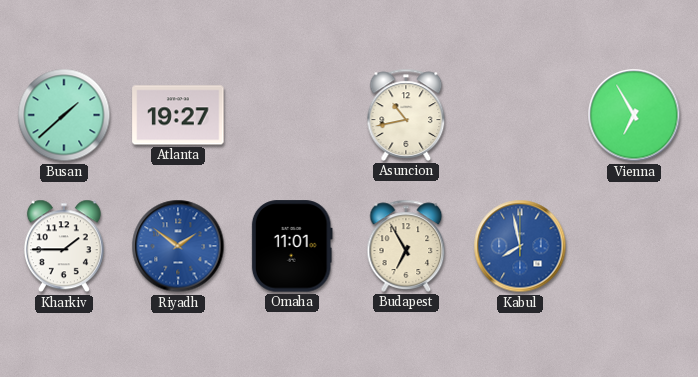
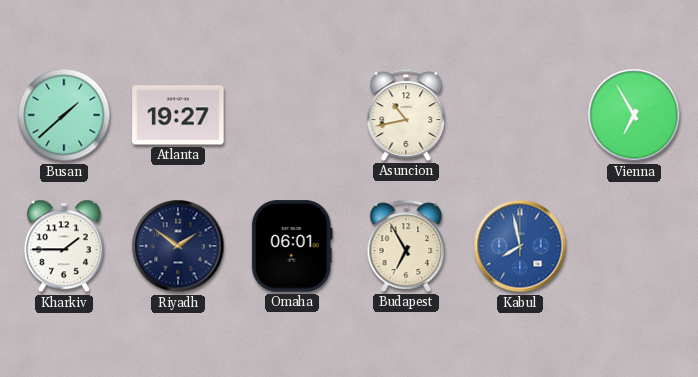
Riyadh dial: blue -> navy (178, 246)
Omaha: 11:01 -> 06:01 (292, 246)
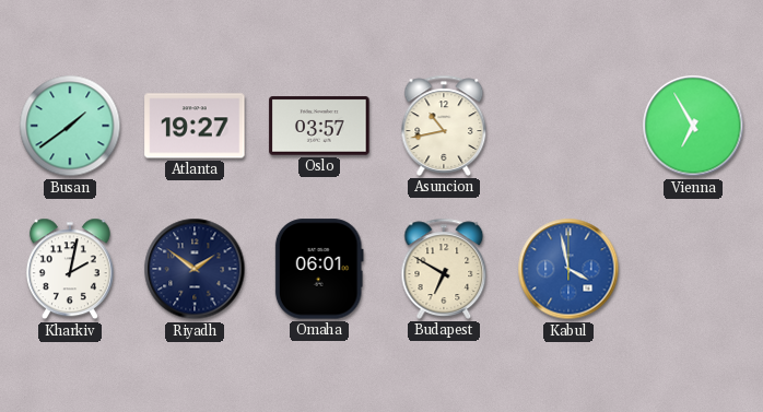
Busan: 1:38 -> 1:39 (70, 126)
Oslo: none -> 03:57 (319, 126)
Kharkiv: 1:45 -> 2:02 (70, 269)
Budapest: 6:55 -> 6:50 (444, 269)
Kabul: 7:58 -> 3:58 (568, 269)
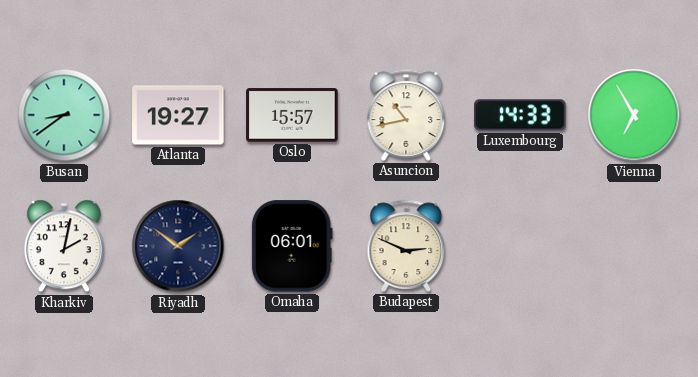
Busan: 1:39 -> 8:39 (64, 115)
Oslo: 03:57 -> 15:57 (292, 115)
Luxembourg: none -> 14:33 (520, 115)
Budapest: 6:50 -> 2:49 (406, 246)
Kabul: 3:58 -> none (568, 269)
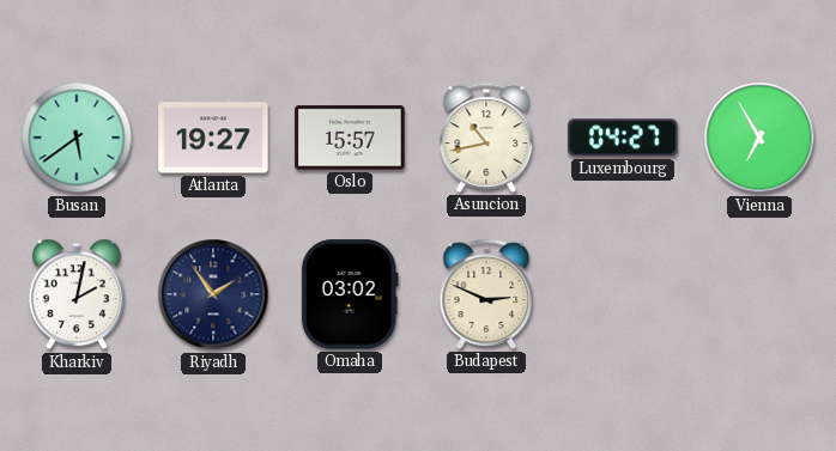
Busan: 8:39 -> 5:39 (77, 138)
Luxembourg: 14:33 -> 04:27 (623, 138)
Riyadh: 1:51 -> 1:54 (213, 294)
Omaha: 06:01 -> 03:02 (350, 294)
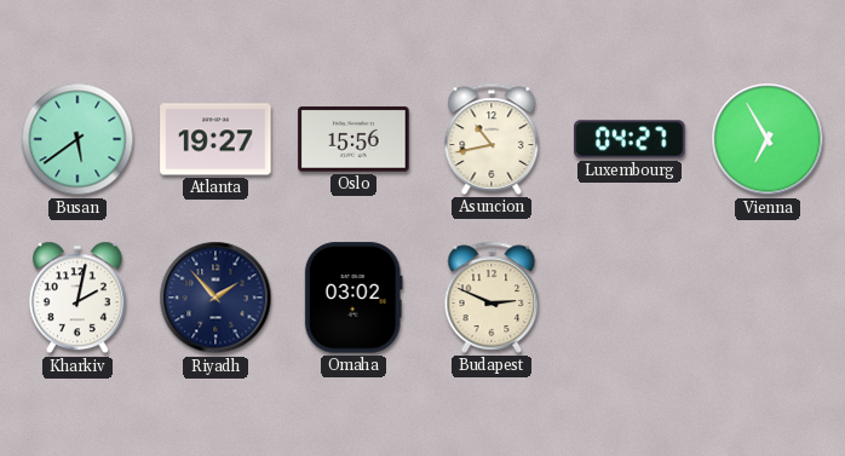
Oslo: 15:57 -> 15:56 (353, 139)
Riyadh: 1:54 -> 1:53 (215, 298)
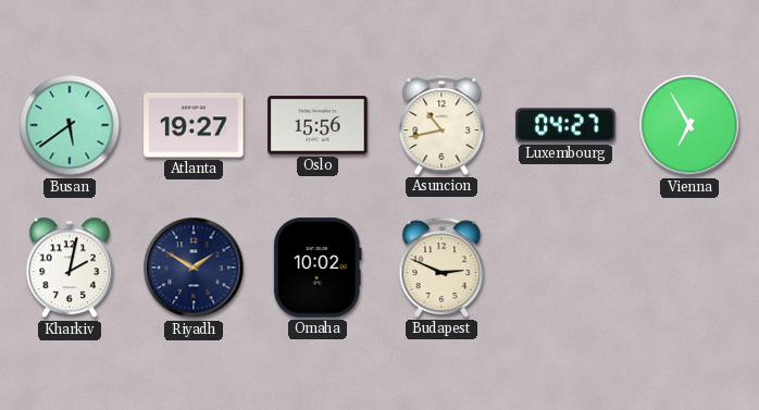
Riyadh: 1:53 -> 1:50 (194, 268)
Omaha: 03:02 -> 10:02 (318, 268)
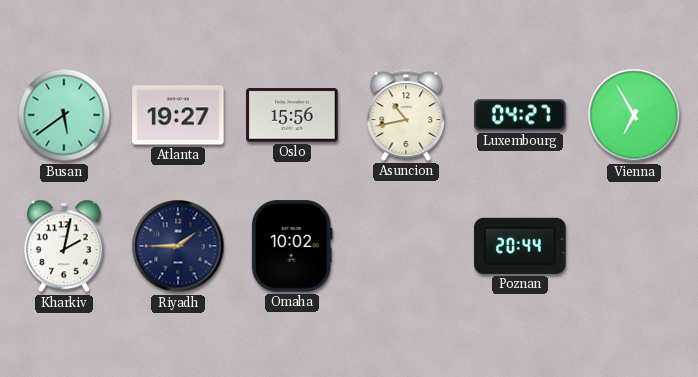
Riyadh: 1:50 -> 1:45 (178, 246)
Budapest: 2:49 -> none (441, 268)
Poznan: none -> 20:44 (520, 246)
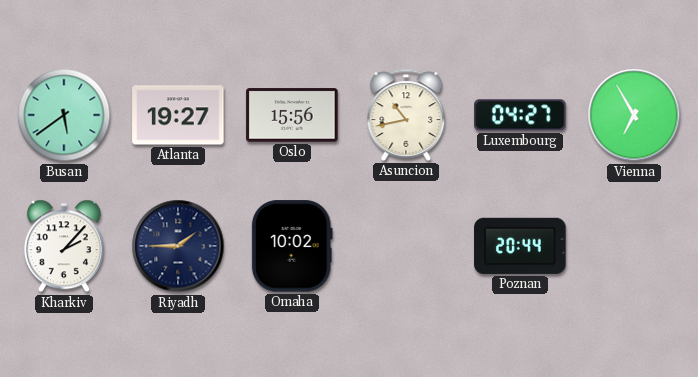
Kharkiv: 2:02 -> 2:07 (64, 246)
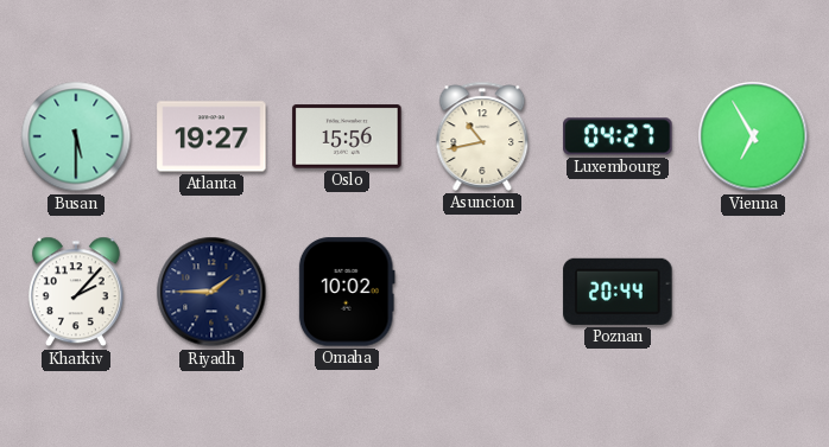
Busan: 5:39 -> 5:30 (76, 136)
